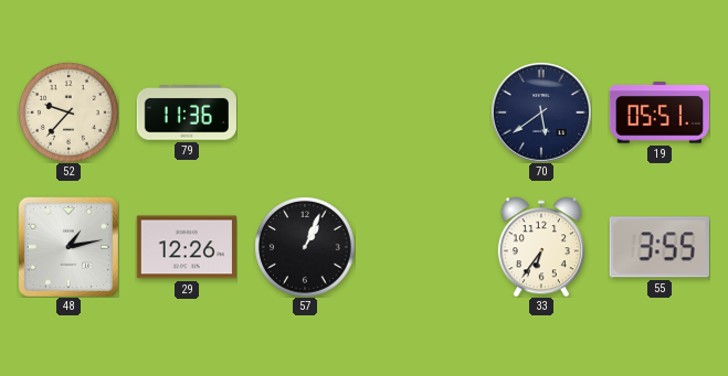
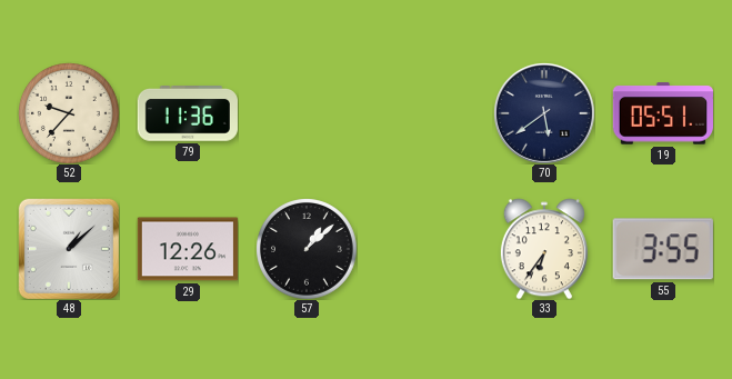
48: 1:13 -> 1:08 (69, 249)
57: 1:04 -> 1:08 (307, 249)
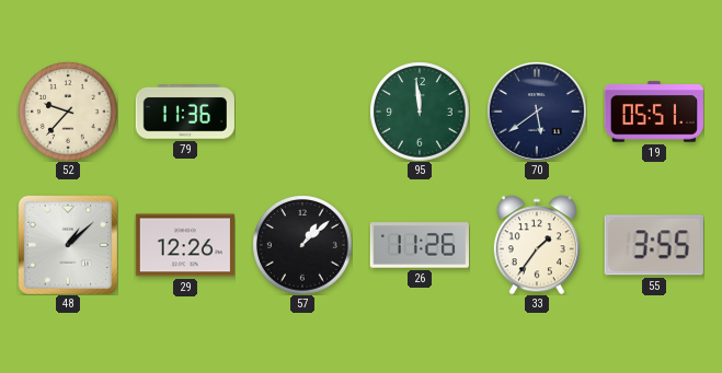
95: none -> 11:59 (420, 112)
26: none -> 11:26 (419, 245)
33: 6:36 -> 1:36 (537, 245)
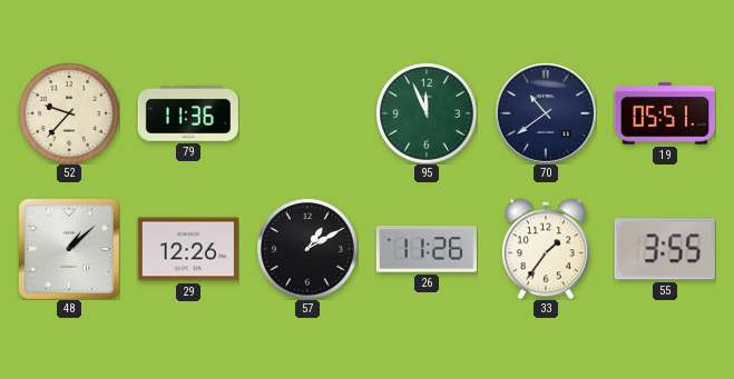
95: 11:59 -> 11:56 (427, 113)
70: 5:39 -> 10:39 (546, 113)
57: 1:08 -> 1:10 (307, 249)
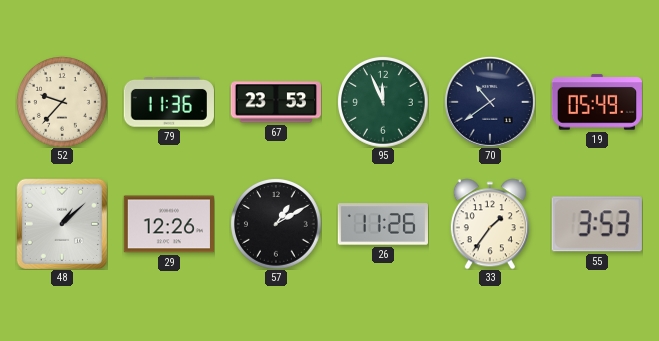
67: none -> 23:53 (275, 102)
19: 05:51 -> 05:49 (597, 102)
55: 3:55 -> 3:53 (597, 224)
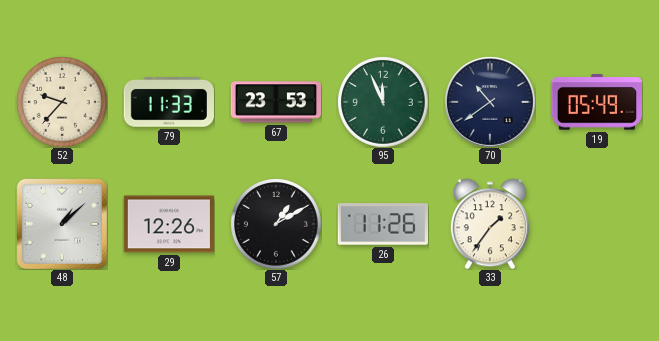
79: 11:36 -> 11:33 (169, 103)
55: 3:53 -> none (597, 224)
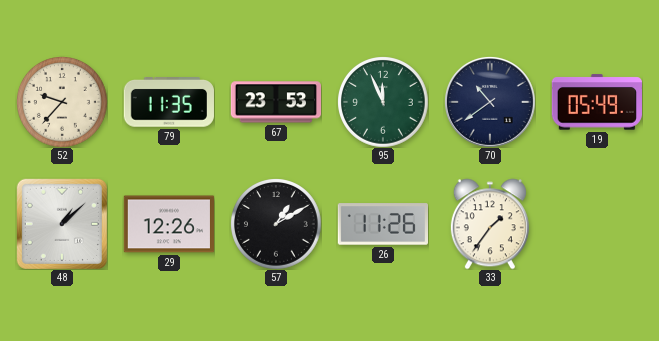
79: 11:33 -> 11:35 (169, 103)
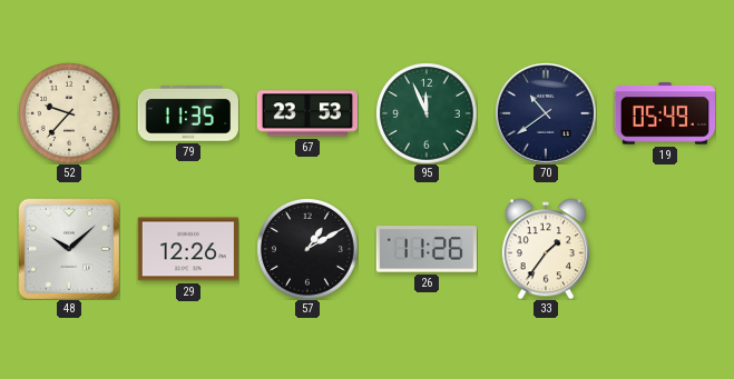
48: 1:08 -> 10:08 (69, 249)
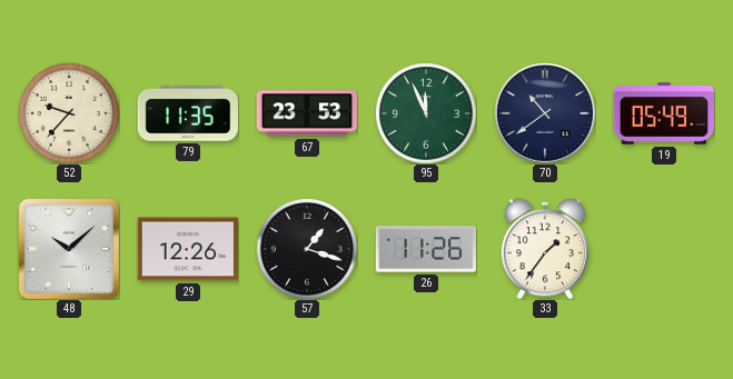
57: 1:10 -> 1:18 (307, 249)
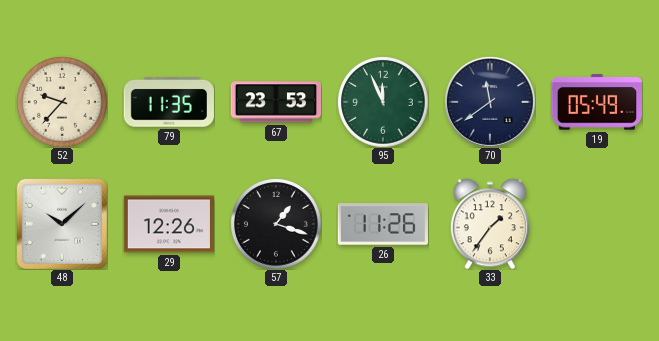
70: 10:39 -> 11:39 (490, 102)
